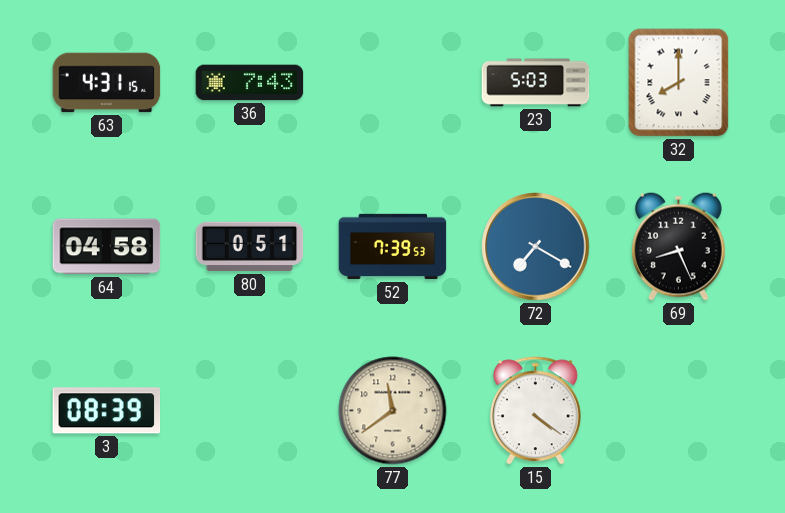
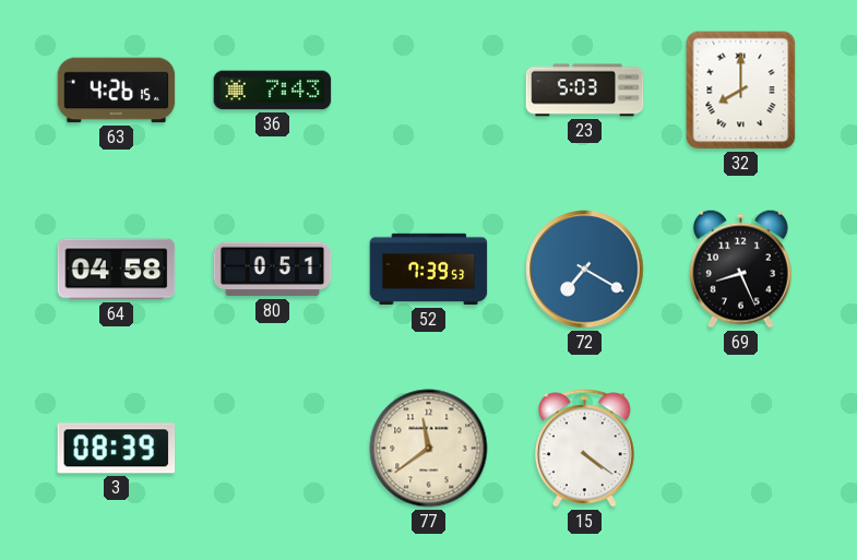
63: 4:31 -> 4:26 (117, 91)
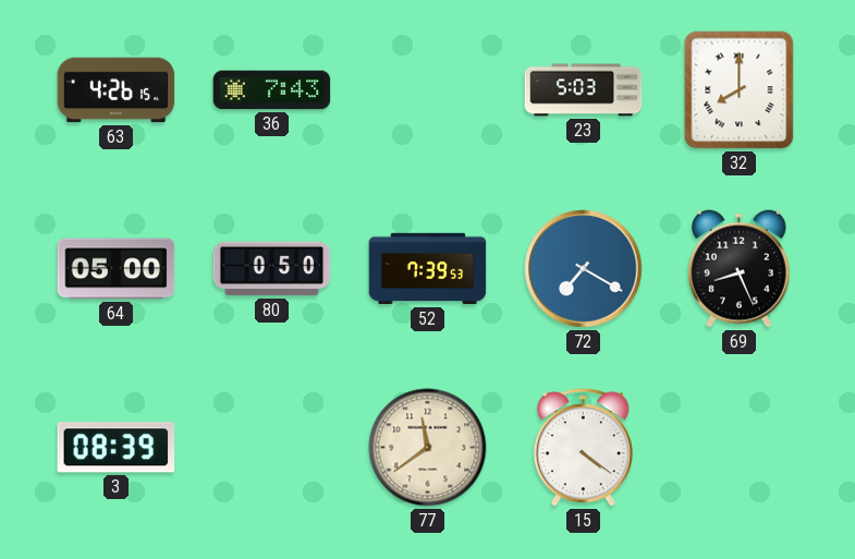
64: 04:58 -> 05:00 (117, 269)
80: 0:51 -> 0:50 (272, 269)
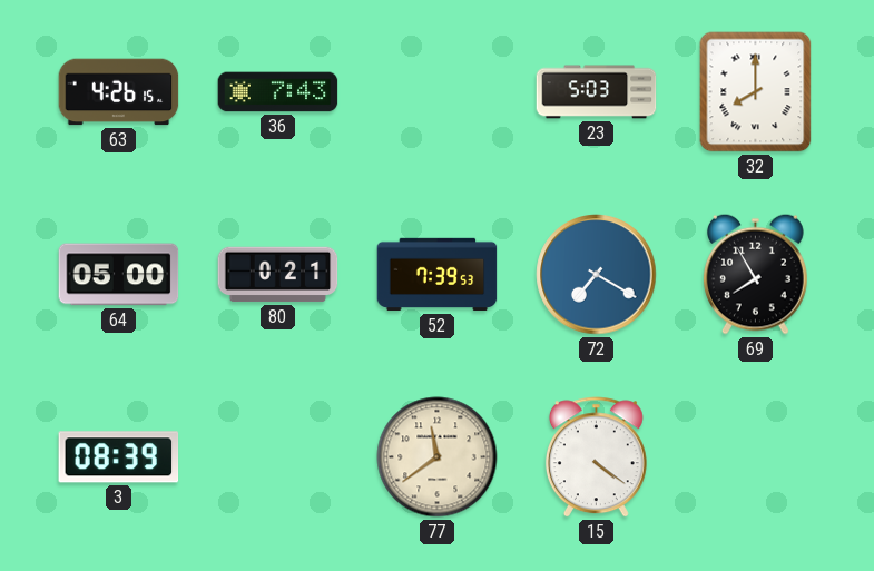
80: 0:50 -> 0:21 (278, 275)
69: 8:26 -> 7:55 (755, 274)
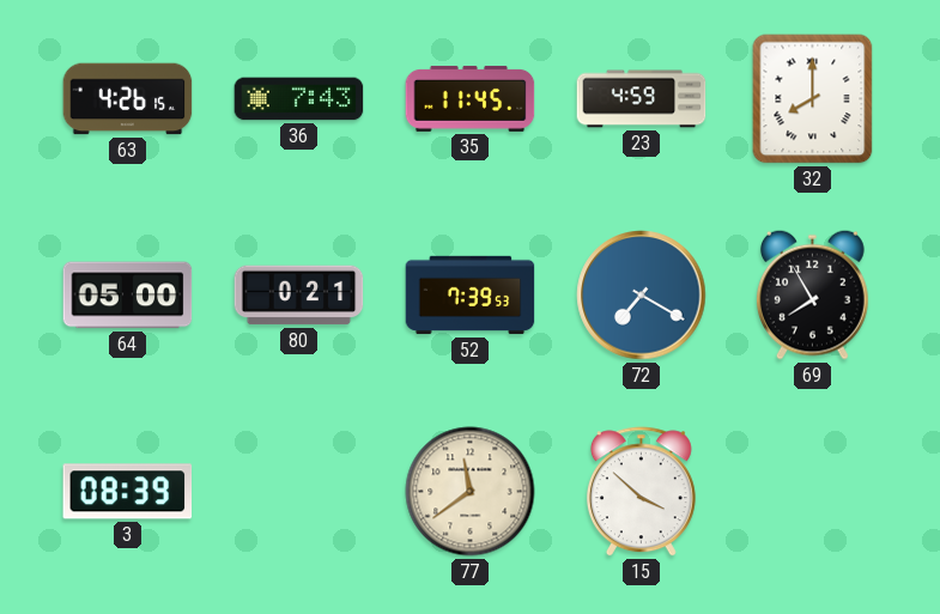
35: none -> 11:45 (471, 99)
23: 5:03 -> 4:59 (642, 99)
15: 4:21 -> 3:52 (641, 492)
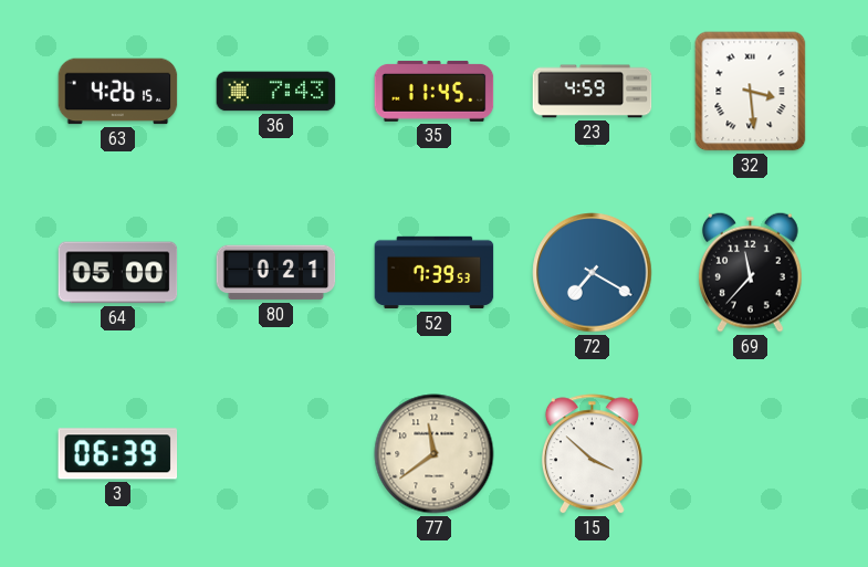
32: 8:00 -> 3:29 (751, 92)
69: 7:55 -> 11:37 (750, 272)
3: 08:39 -> 06:39 (118, 454)
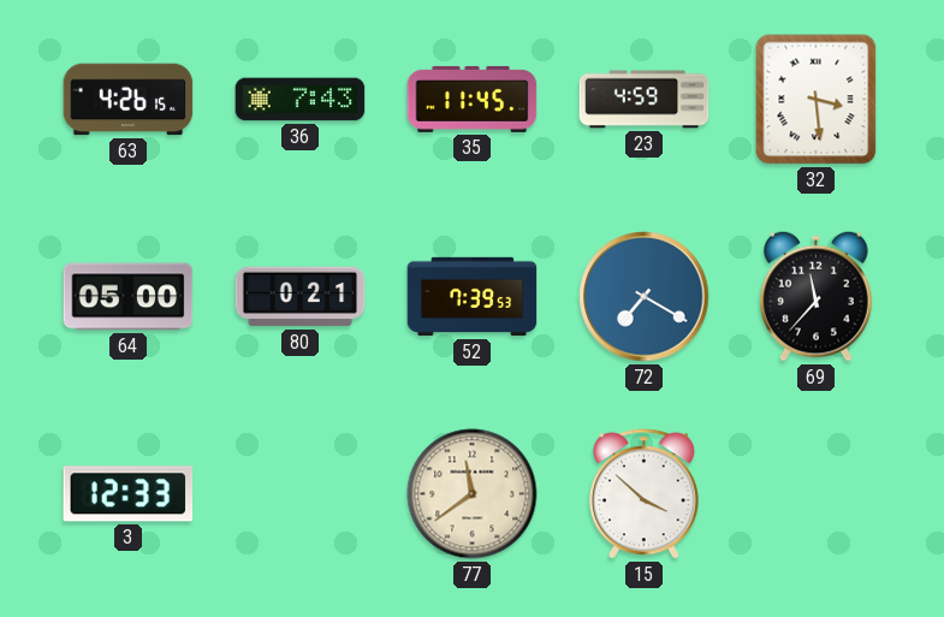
3: 06:39 -> 12:33 (129, 494)
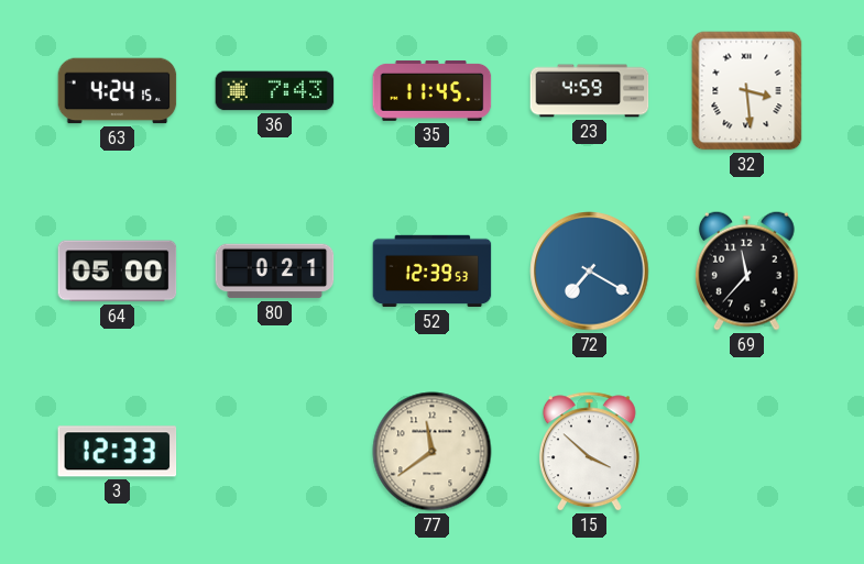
63: 4:26 -> 4:24 (118, 91)
52: 7:39 -> 12:39 (433, 272)
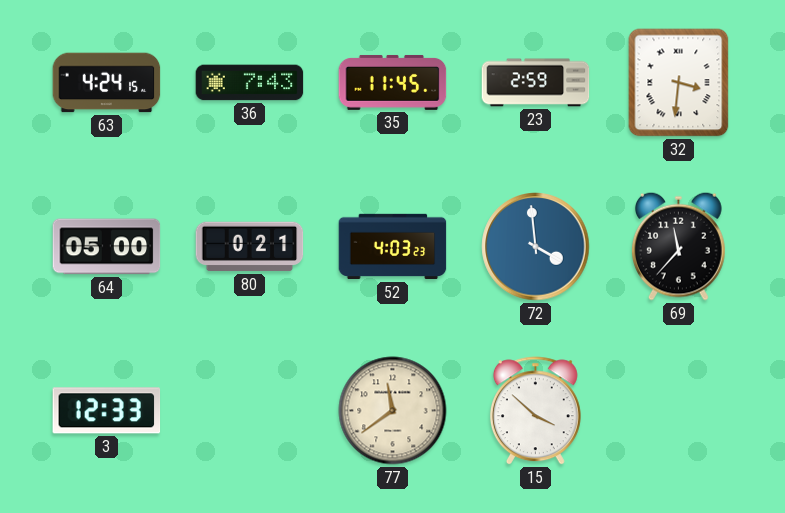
23: 4:59 -> 2:59 (536, 83)
32: 3:29 -> 3:31 (679, 83)
52: 12:39 -> 4:03 (393, 247)
72: 7:20 -> 3:59 (536, 247)
